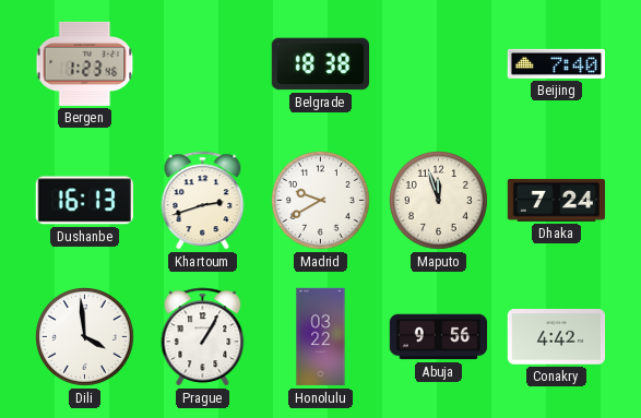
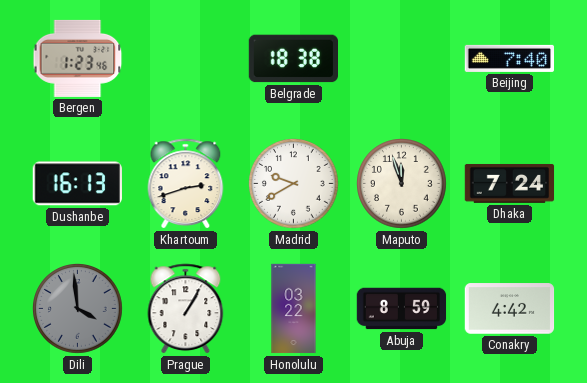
Dili dial: white -> grey (78, 309)
Abuja: 9:56 -> 8:59 (402, 309)
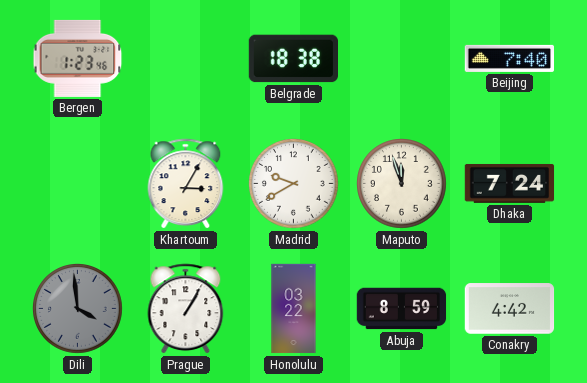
Dushanbe: 16:13 -> none (77, 184)
Khartoum: 2:42 -> 3:05 (186, 184)
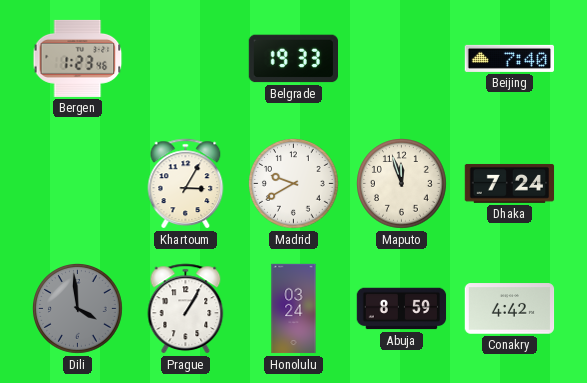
Belgrade: 18:38 -> 19:33 (293, 59)
Honolulu: 03:22 -> 03:24 (294, 309)
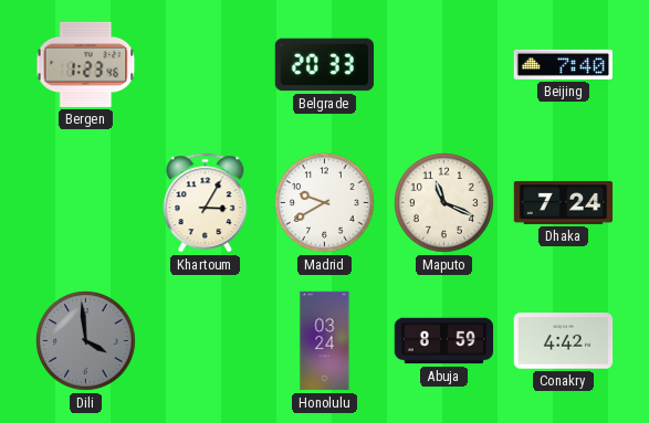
Belgrade: 19:33 -> 20:33 (324, 65)
Maputo: 11:57 -> 11:19 (444, 203)
Prague: 1:05 -> none (186, 309)
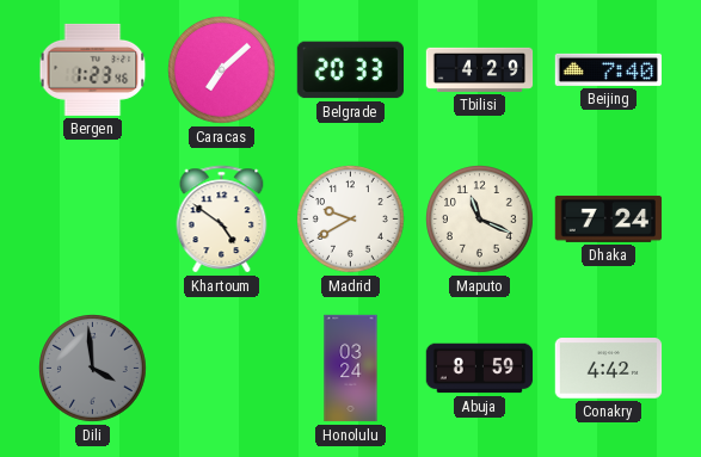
Caracas: none -> 7:08 (222, 70)
Tbilisi: none -> 4:29 (480, 69)
Khartoum: 3:05 -> 4:51 (222, 220)
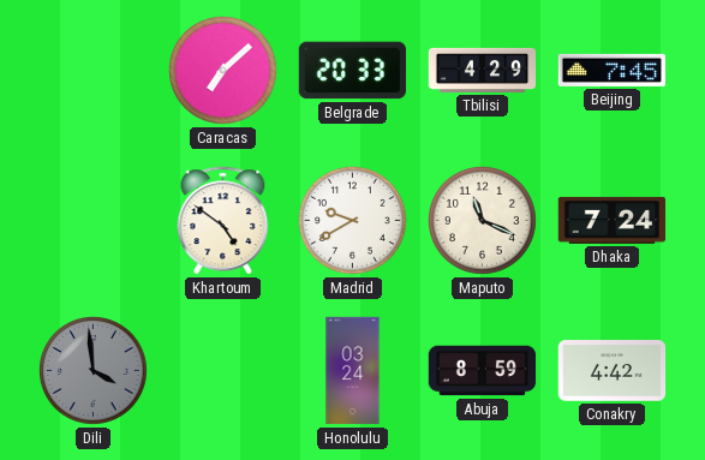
Bergen: 1:23 -> none (93, 69)
Beijing: 7:40 -> 7:45 (613, 70)
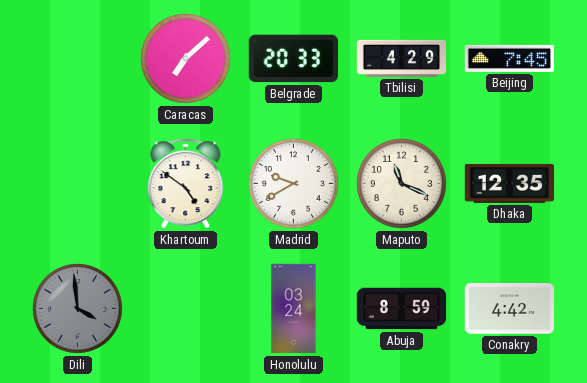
Dhaka: 7:24 -> 12:35 (510, 183)
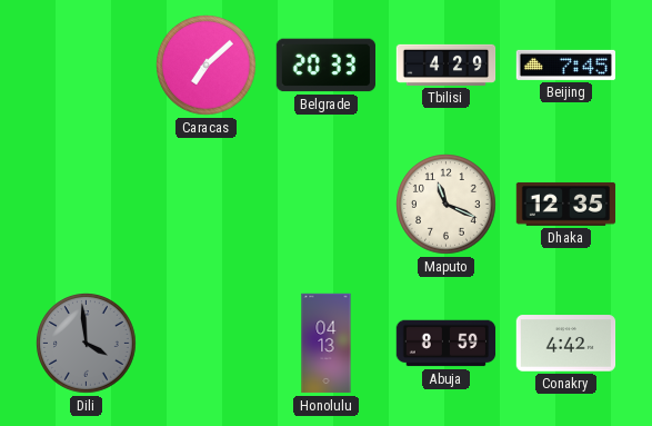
Khartoum: 4:51 -> none (186, 184)
Madrid: 9:40 -> none (294, 184)
Honolulu: 03:24 -> 04:13 (327, 344)
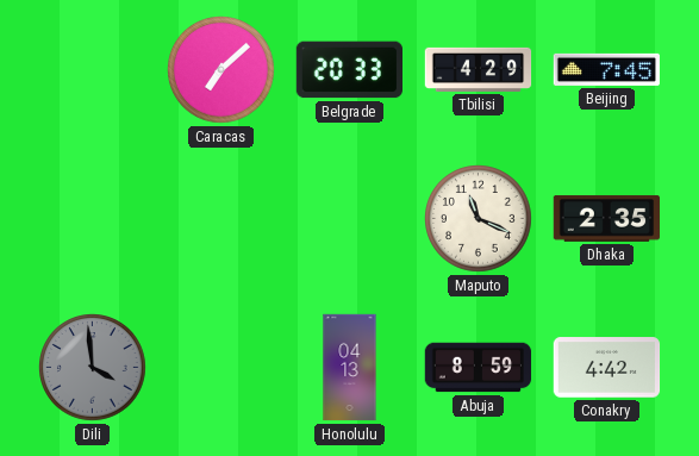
Dhaka: 12:35 -> 2:35 (607, 218)
